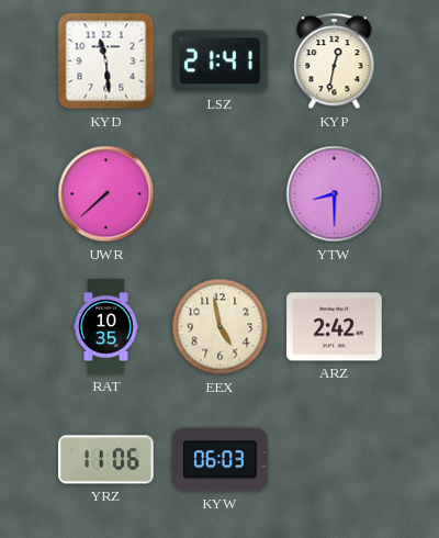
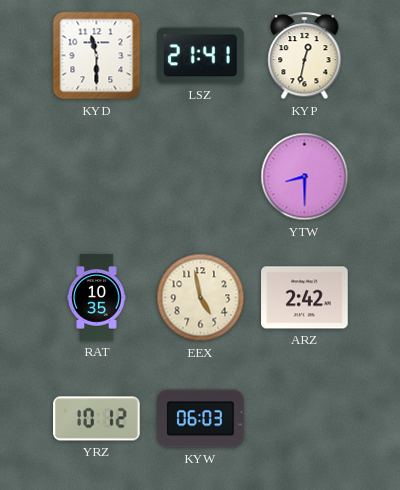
KYD: 11:29 -> 11:30 (97, 56)
UWR: 7:38 -> none (106, 194)
YRZ: 11:06 -> 10:12 (97, 419)
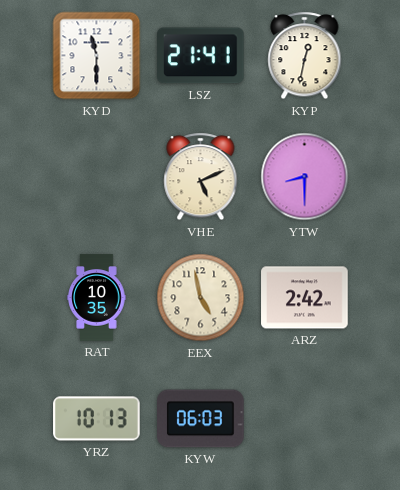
VHE: none -> 5:11 (201, 177)
YRZ: 10:12 -> 10:13 (97, 419)
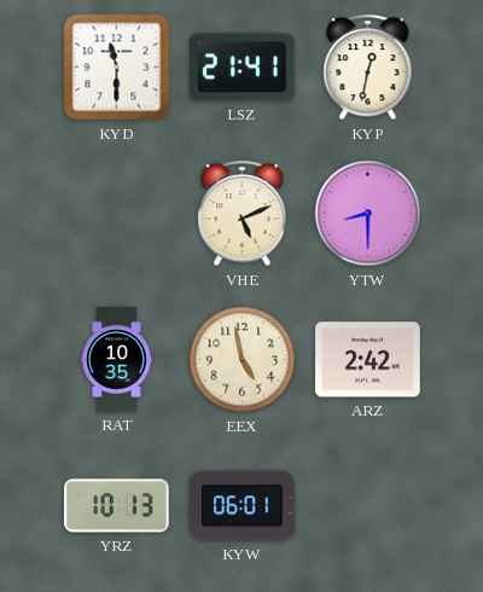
KYW: 06:03 -> 06:01 (243, 506)
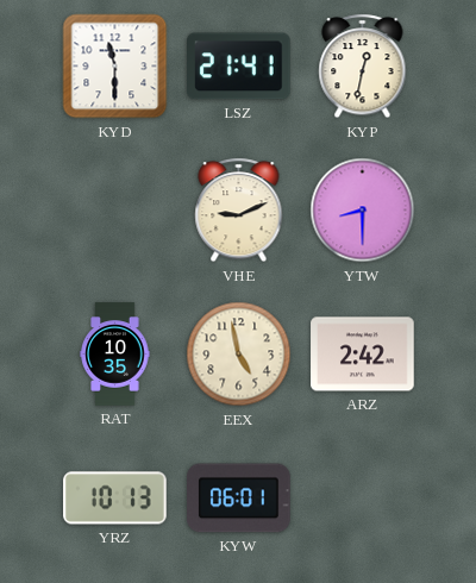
VHE: 5:11 -> 9:11 (239, 211)
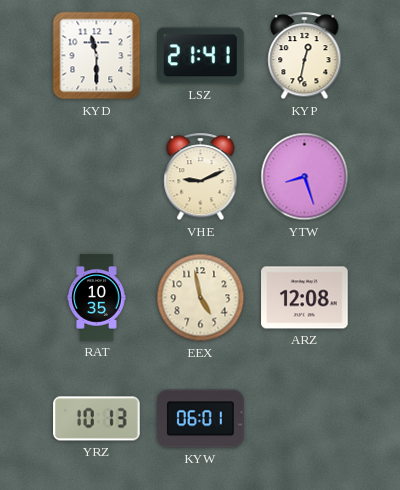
YTW: 8:30 -> 8:27 (305, 177)
ARZ: 2:42 -> 12:08 (305, 298)
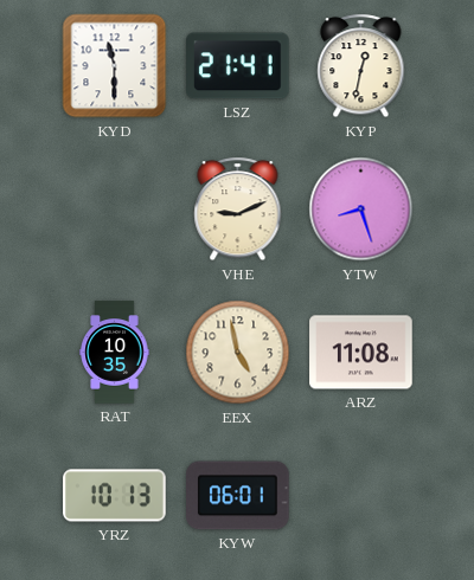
ARZ: 12:08 -> 11:08 (361, 353)
